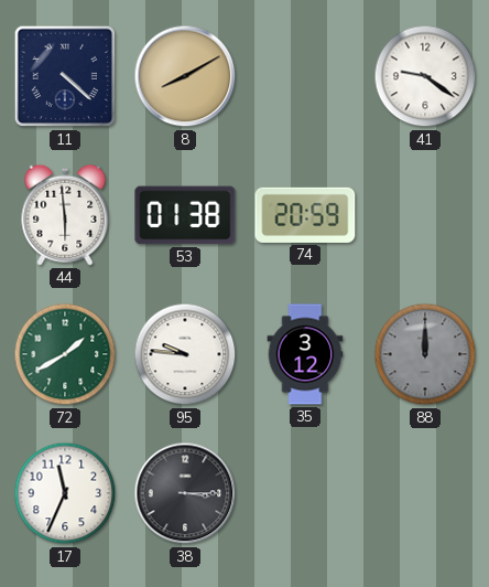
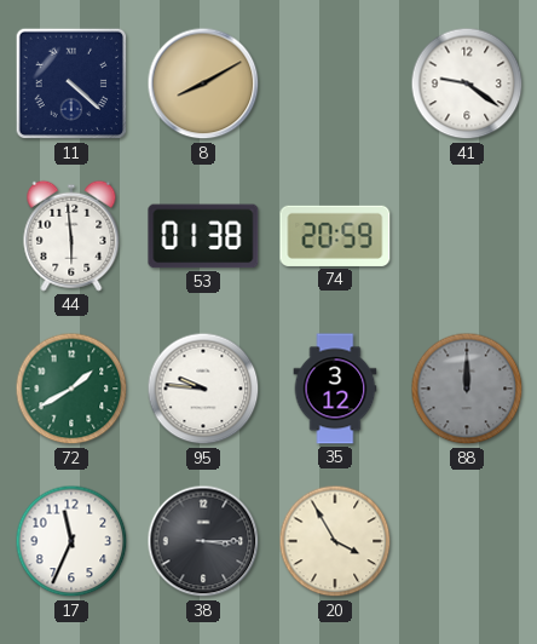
20: none -> 3:55 (335, 541)
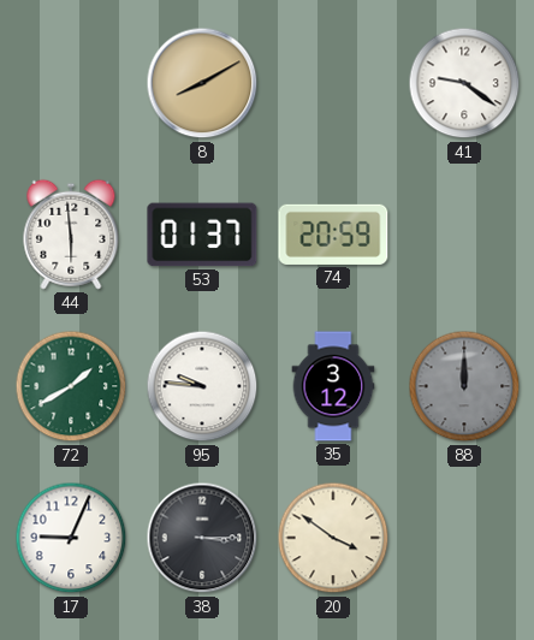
11: 4:22 -> none (71, 84)
53: 01:38 -> 01:37 (202, 235)
17: 11:34 -> 9:04 (71, 538)
20: 3:55 -> 3:51 (333, 538)
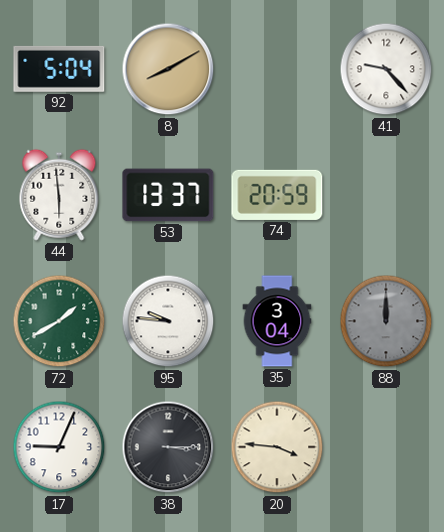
92: none -> 5:04 (59, 69)
41: 9:21 -> 9:23 (386, 69)
53: 01:37 -> 13:37 (168, 195)
35: 3:12 -> 3:04 (277, 321)
20: 3:51 -> 3:46 (277, 447)
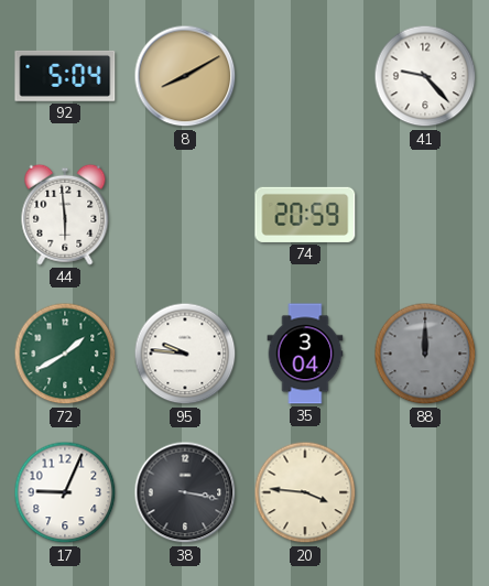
53: 13:37 -> none (168, 195)
38: 3:15 -> 3:17 (185, 492)
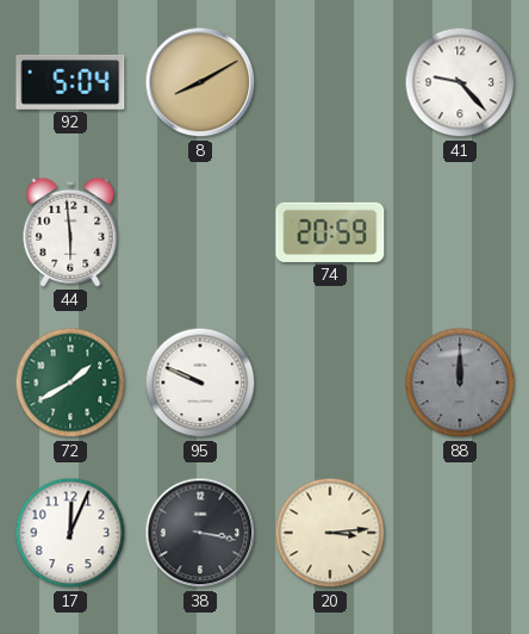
95: 9:46 -> 9:49 (200, 383)
35: 3:04 -> none (305, 354)
17: 9:04 -> 12:04 (70, 533)
20: 3:46 -> 3:14 (330, 533)
